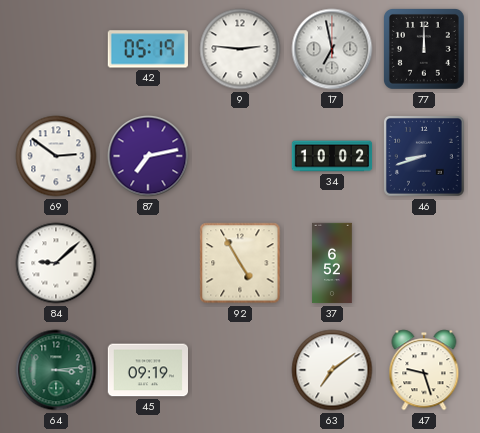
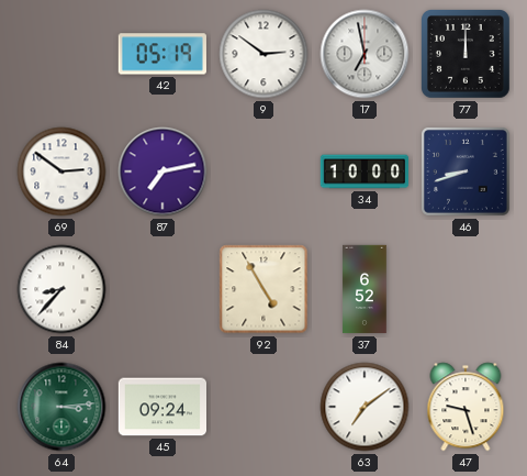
9: 2:46 -> 2:51 (263, 54)
34: 10:02 -> 10:00 (365, 171)
84: 9:08 -> 8:37 (61, 289)
45: 09:19 -> 09:24 (161, 407)
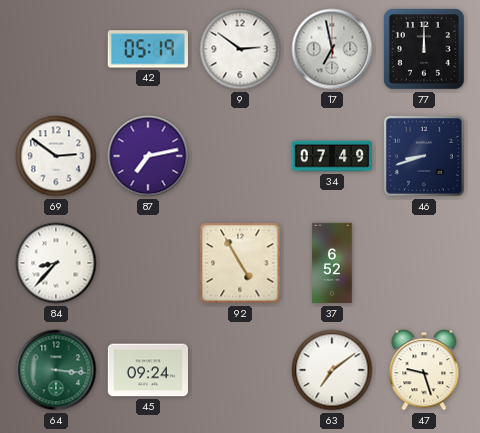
34: 10:00 -> 07:49 (332, 156)
64: 3:14 -> 3:16 (56, 370)
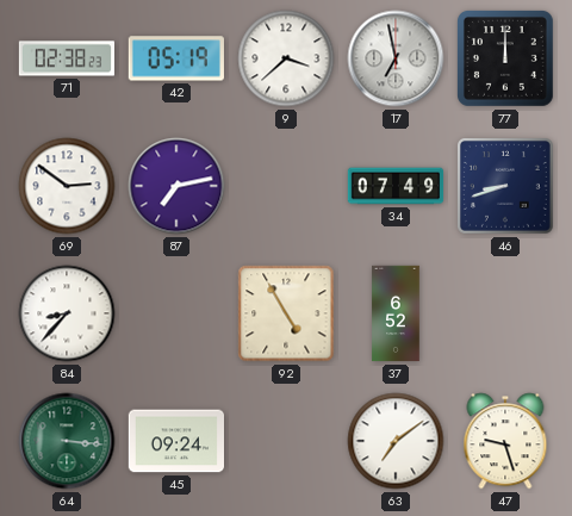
71: none -> 02:38 (67, 58)
9: 2:51 -> 3:38 (286, 58)
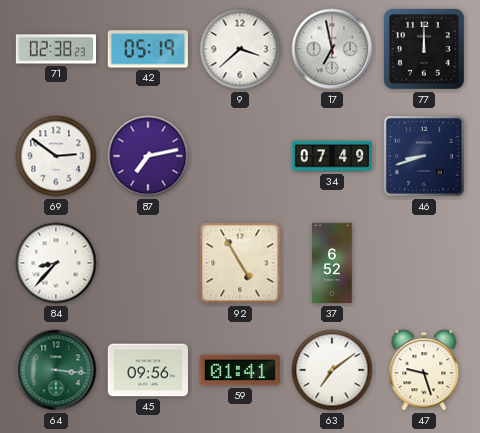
45: 09:24 -> 09:56 (147, 370)
59: none -> 01:41 (239, 370)
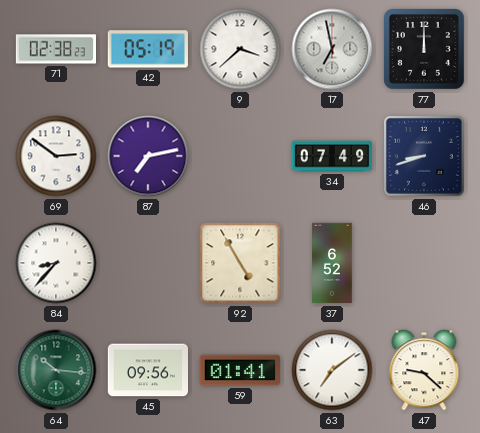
64: 3:16 -> 10:16 (56, 370)
47: 9:27 -> 9:22 (424, 370)
